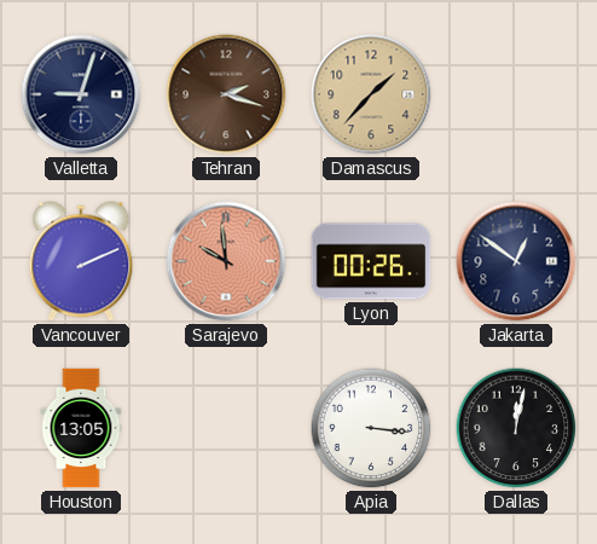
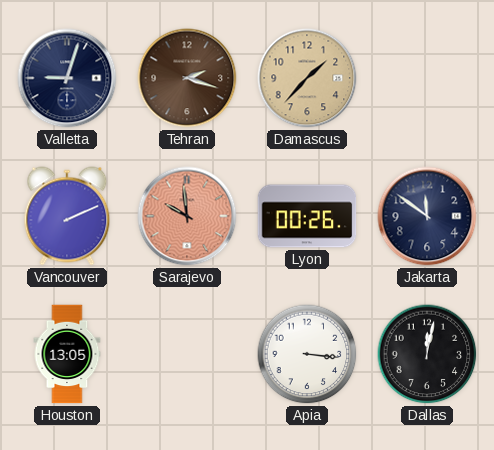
Jakarta: 12:51 -> 11:51 (427, 216)
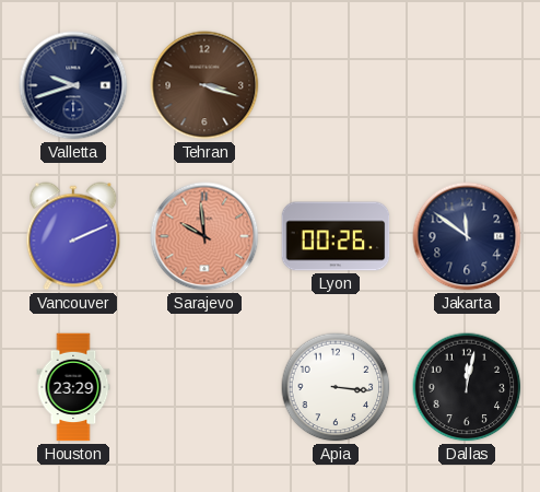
Valletta: 9:03 -> 9:42 (73, 85)
Tehran: 2:18 -> 3:18 (204, 85)
Damascus: 1:37 -> none (307, 78)
Houston: 13:05 -> 23:29 (73, 387)
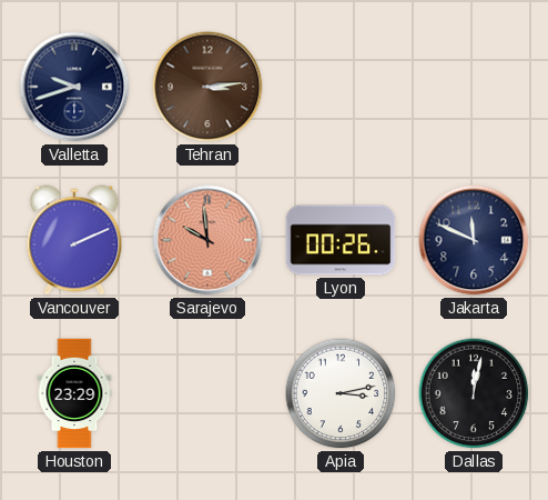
Tehran: 3:18 -> 3:14 (207, 87)
Jakarta: 11:51 -> 11:49 (474, 240)
Apia: 3:16 -> 3:13 (341, 393)
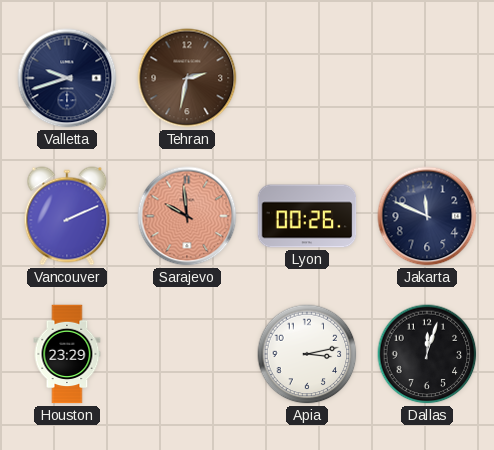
Tehran: 3:14 -> 2:32 (187, 78)
Dallas: 12:02 -> 12:03 (427, 354)
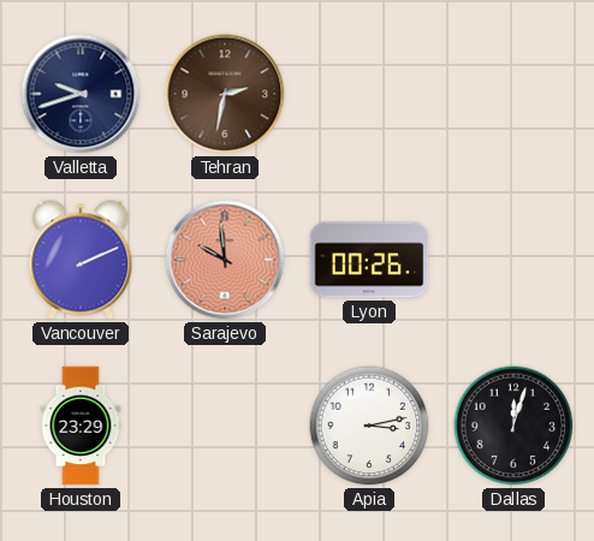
Jakarta: 11:49 -> none (427, 216)
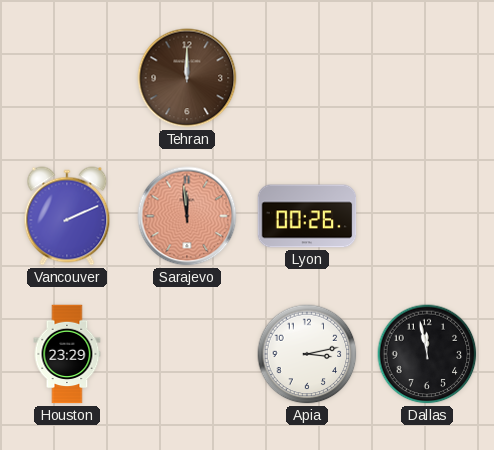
Valletta: 9:42 -> none (81, 94)
Tehran: 2:32 -> 12:00 (187, 78)
Sarajevo: 9:59 -> 11:59 (187, 216)
Dallas: 12:03 -> 11:58 (427, 354)
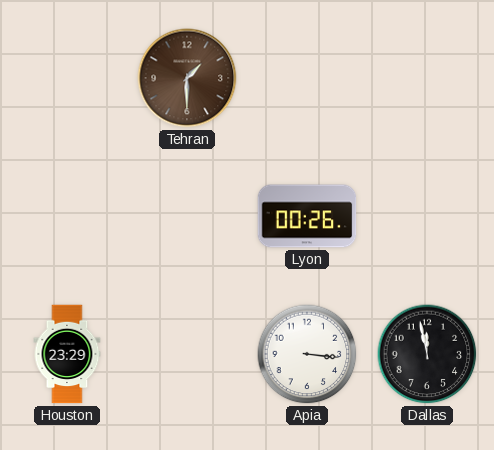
Tehran: 12:00 -> 1:30 (187, 78)
Vancouver: 2:11 -> none (67, 216)
Sarajevo: 11:59 -> none (187, 216)
Apia: 3:13 -> 3:16 (307, 354)
